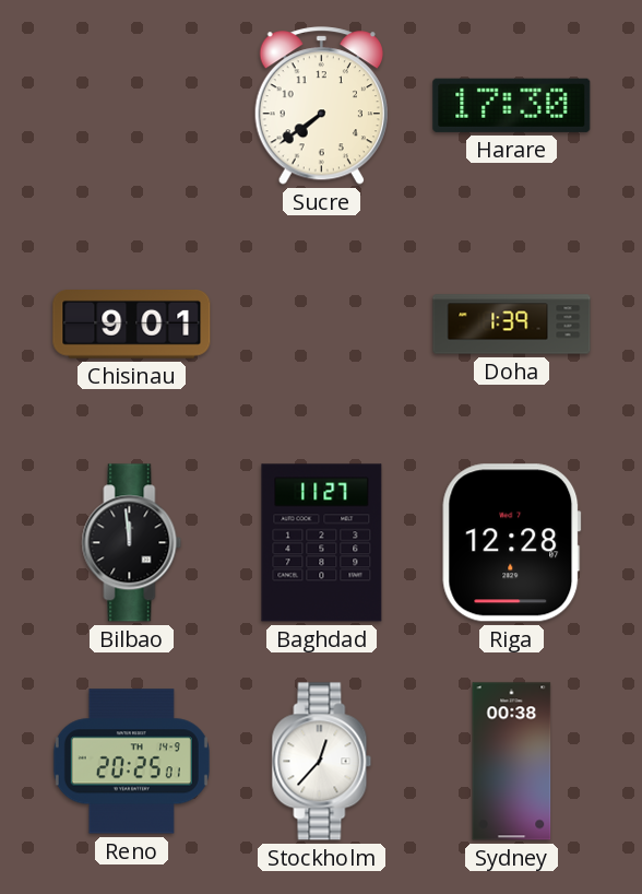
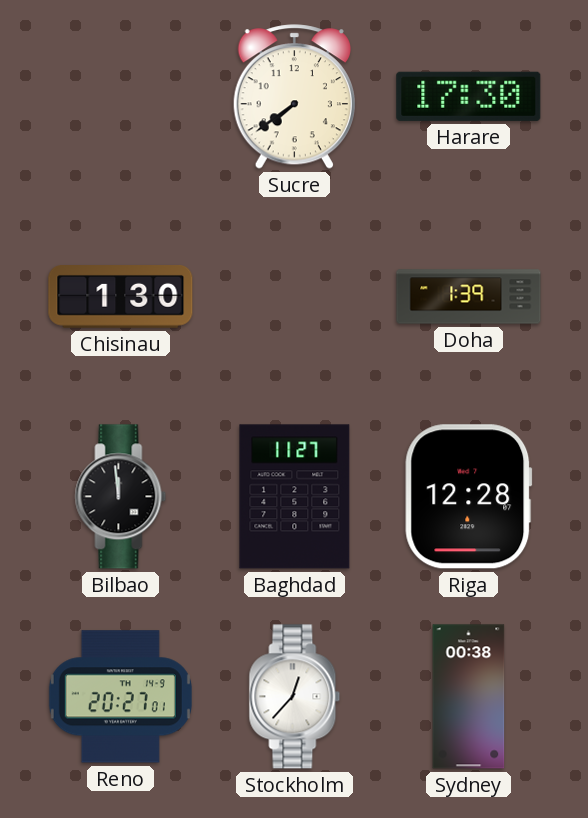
Chisinau: 9:01 -> 1:30 (121, 297)
Reno: 20:25 -> 20:27 (120, 697)
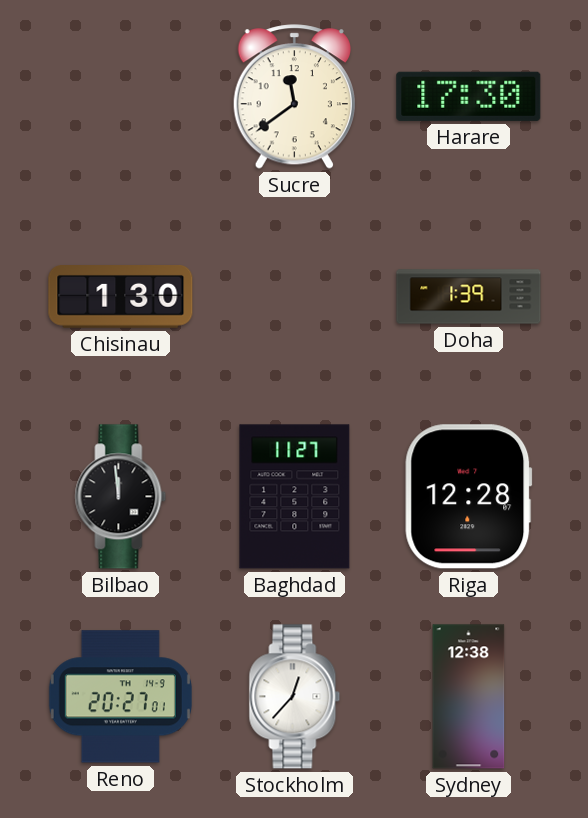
Sucre: 7:39 -> 11:39 (294, 97)
Sydney: 00:38 -> 12:38 (469, 697)
